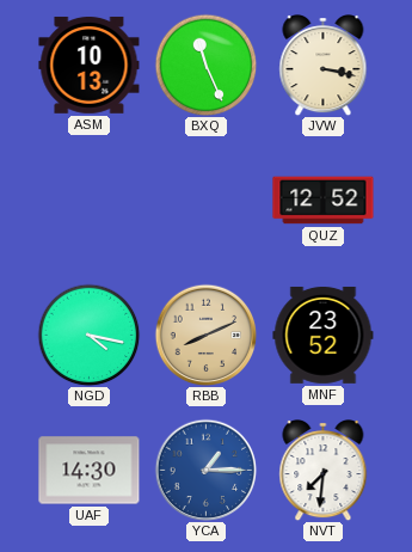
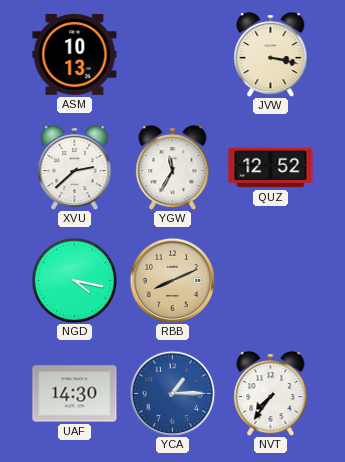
BXQ: 11:26 -> none (205, 65)
XVU: none -> 2:38 (75, 168)
YGW: none -> 11:35 (173, 168)
MNF: 23:52 -> none (324, 335)
NVT: 7:31 -> 7:36 (271, 394)
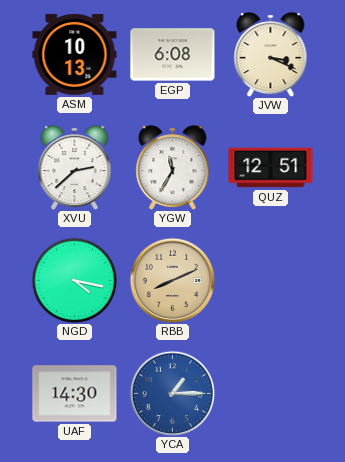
EGP: none -> 6:08 (173, 55)
JVW: 3:17 -> 3:19 (271, 55)
QUZ: 12:52 -> 12:51 (271, 168)
NVT: 7:36 -> none (271, 394)
